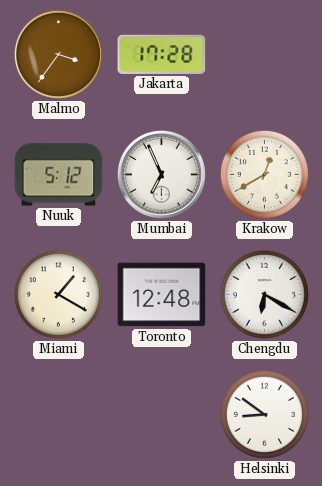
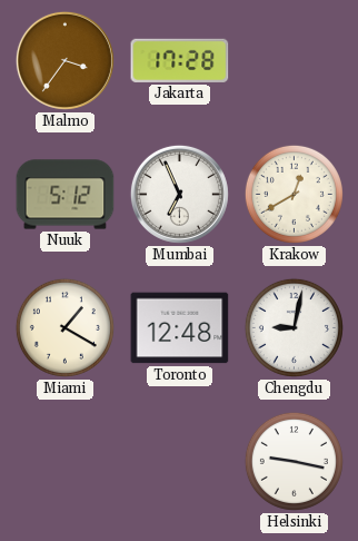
Chengdu: 6:20 -> 9:02 (294, 327)
Helsinki: 8:51 -> 9:17 (294, 461)
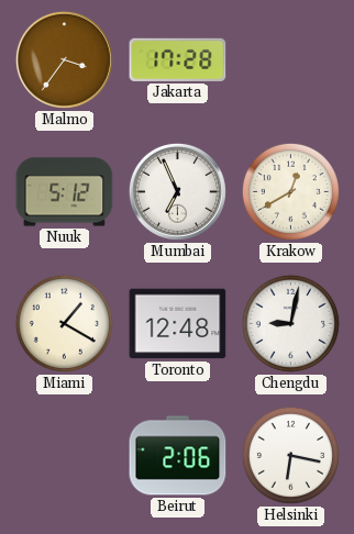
Beirut: none -> 2:06 (178, 456)
Helsinki: 9:17 -> 6:17 (290, 455)
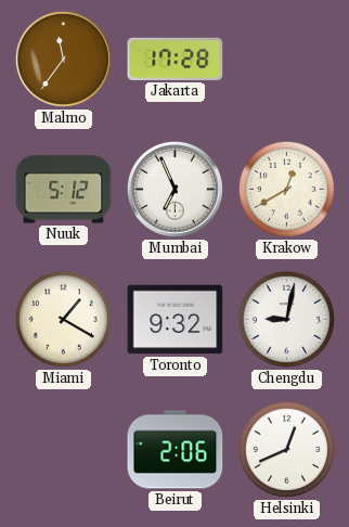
Malmo: 3:36 -> 11:36 (63, 59)
Toronto: 12:48 -> 9:32 (176, 320)
Helsinki: 6:17 -> 12:41 (286, 449)
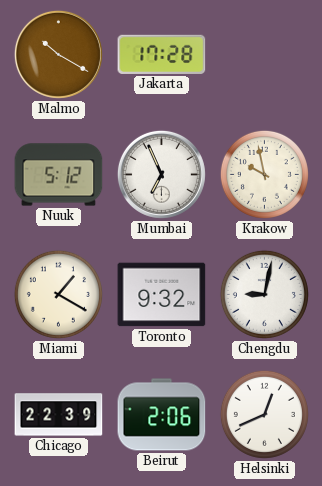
Malmo: 11:36 -> 10:20 (58, 54)
Krakow: 12:40 -> 9:58 (264, 174)
Chicago: none -> 22:39 (59, 415)
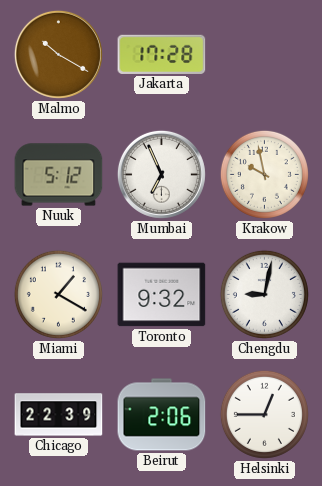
Helsinki: 12:41 -> 12:45 (264, 414)
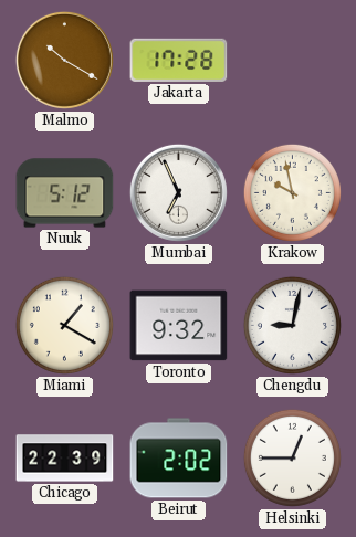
Beirut: 2:06 -> 2:02 (179, 459)
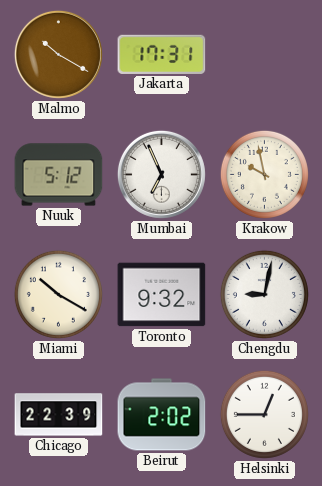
Jakarta: 17:28 -> 17:31 (162, 54)
Miami: 1:20 -> 10:20 (58, 294)
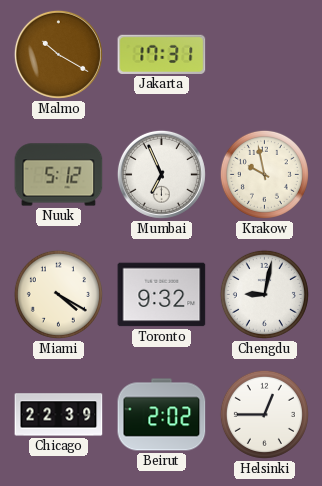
Miami: 10:20 -> 4:20 (58, 294)
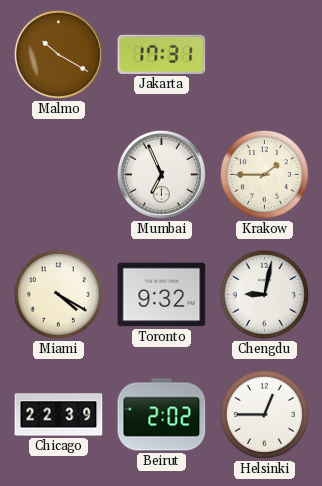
Nuuk: 5:12 -> none (59, 175)
Krakow: 9:58 -> 1:45 (264, 174)
